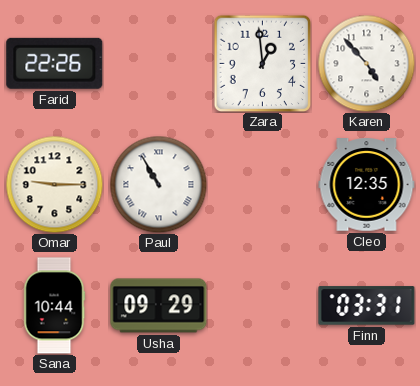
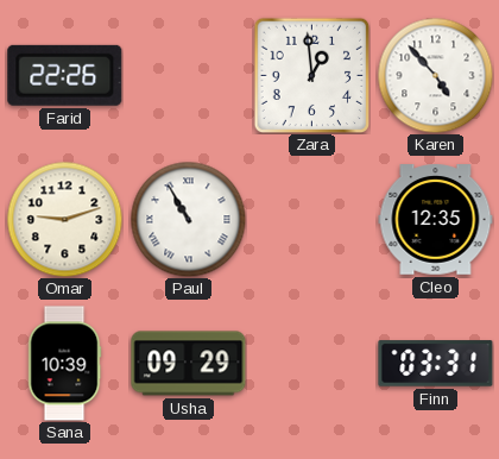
Omar: 9:15 -> 9:12 (64, 219)
Sana: 10:44 -> 10:39 (64, 364)
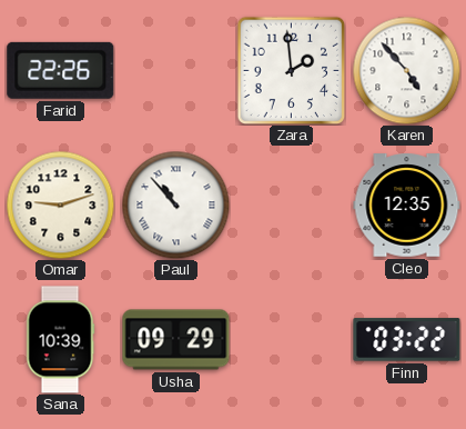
Zara: 12:59 -> 1:59 (291, 70)
Paul: 10:55 -> 10:53 (175, 204)
Finn: 03:31 -> 03:22 (407, 340)
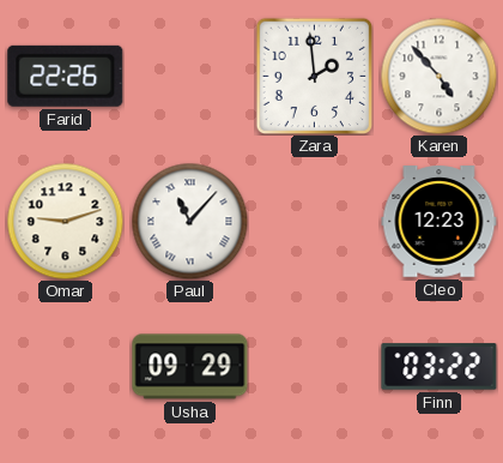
Paul: 10:53 -> 11:07 (189, 221)
Cleo: 12:35 -> 12:23 (440, 222)
Sana: 10:39 -> none (60, 340)
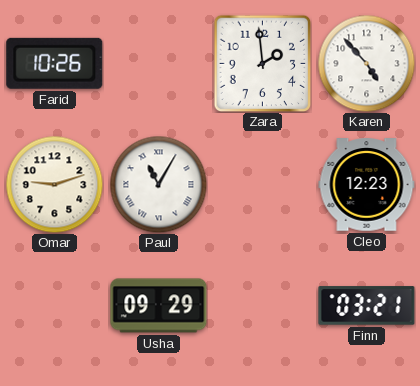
Farid: 22:26 -> 10:26 (55, 63)
Paul: 11:07 -> 11:05 (158, 184)
Finn: 03:22 -> 03:21 (367, 306)
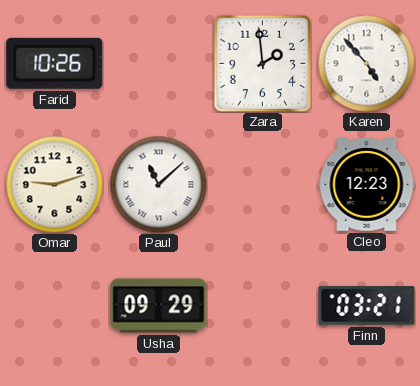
Paul: 11:05 -> 11:08 (158, 184)
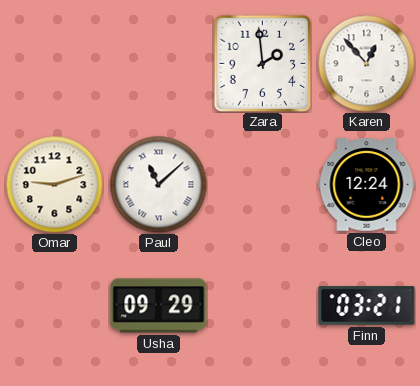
Farid: 10:26 -> none (55, 63)
Karen: 4:53 -> 12:53 (366, 63)
Cleo: 12:23 -> 12:24 (367, 185)
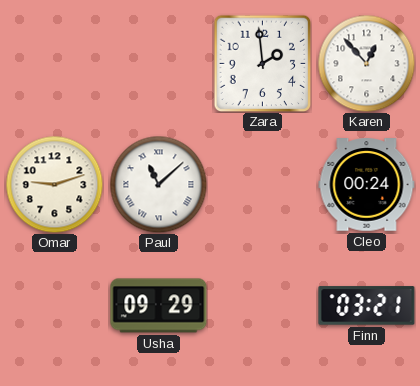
Cleo: 12:24 -> 00:24 (367, 185)
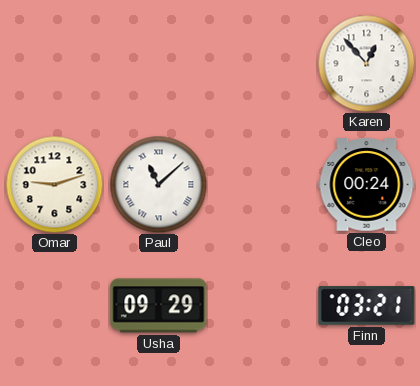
Zara: 1:59 -> none (262, 63)
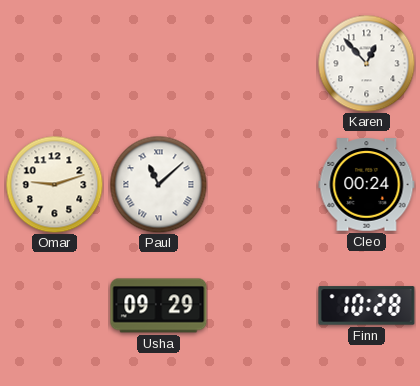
Finn: 03:21 -> 10:28 (367, 306)
